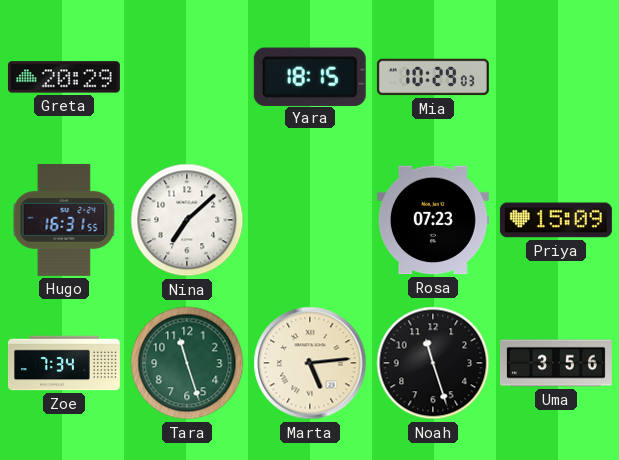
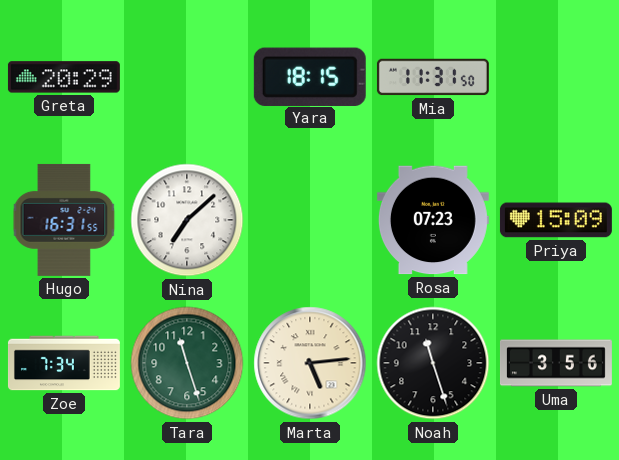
Mia: 10:29 -> 11:31 (433, 77)
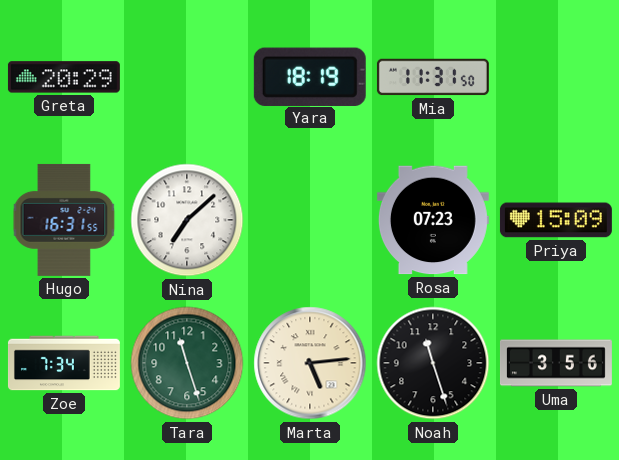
Yara: 18:15 -> 18:19 (310, 76)
